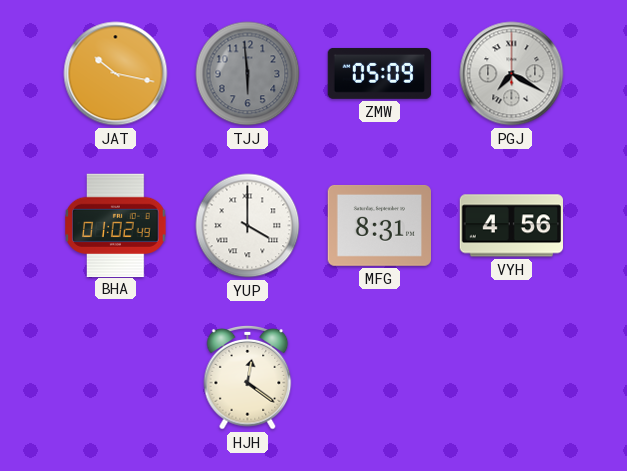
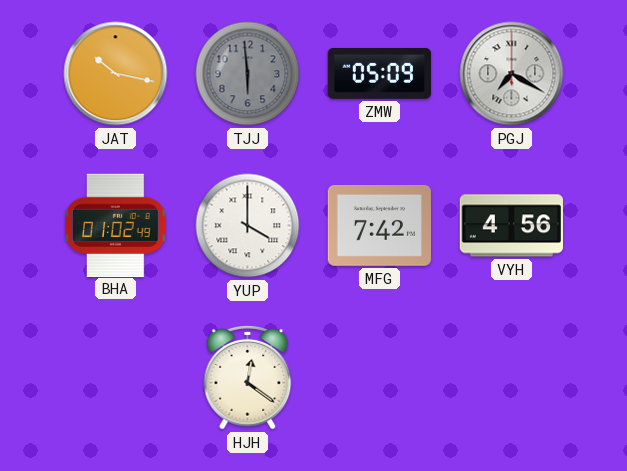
MFG: 8:31 -> 7:42 (380, 225)
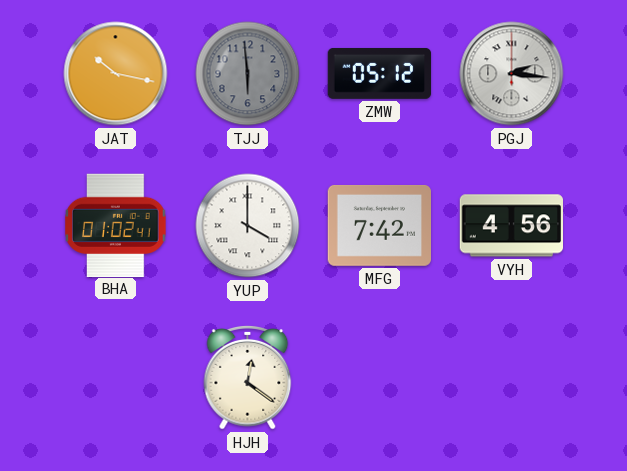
ZMW: 05:09 -> 05:12 (380, 73)
PGJ: 7:20 -> 2:16 (512, 74)
BHA: 01:02:49 -> 01:02:41 (116, 225)
